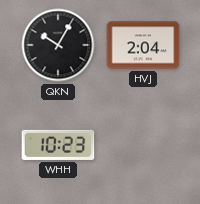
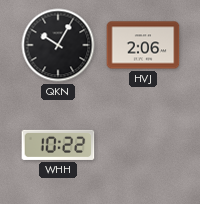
HVJ: 2:04 -> 2:06 (143, 45)
WHH: 10:23 -> 10:22 (58, 145)
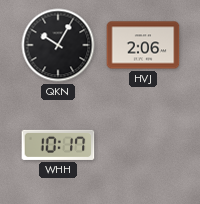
WHH: 10:22 -> 10:17 (58, 145)
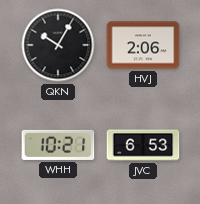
WHH: 10:17 -> 10:21 (58, 145)
JVC: none -> 6:53 (143, 145)
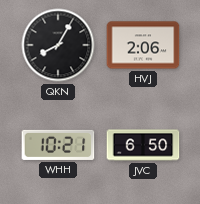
QKN: 10:05 -> 8:05 (58, 45)
JVC: 6:53 -> 6:50 (143, 145)
